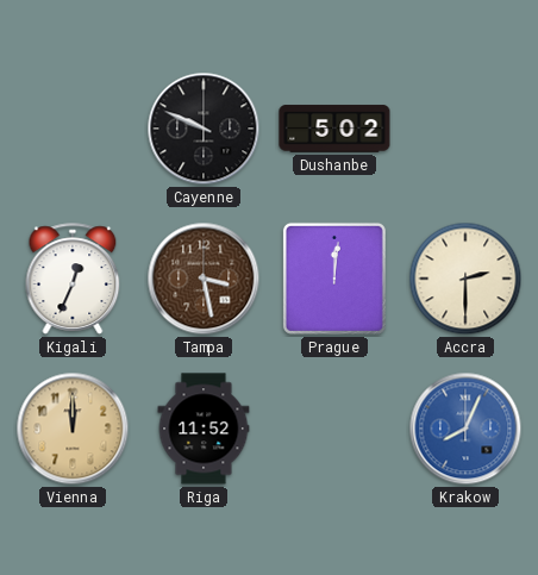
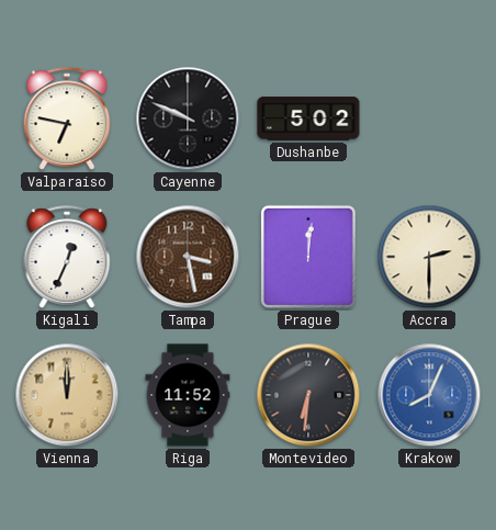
Valparaiso: none -> 6:47 (67, 119)
Montevideo: none -> 6:31 (308, 395)
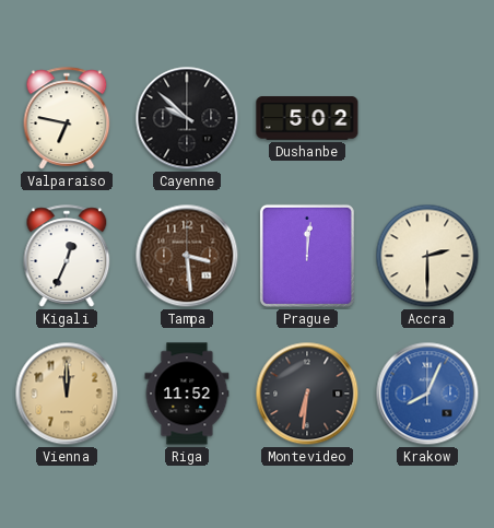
Cayenne: 9:49 -> 9:52 (187, 118)
Tampa: 3:28 -> 3:29 (187, 256)
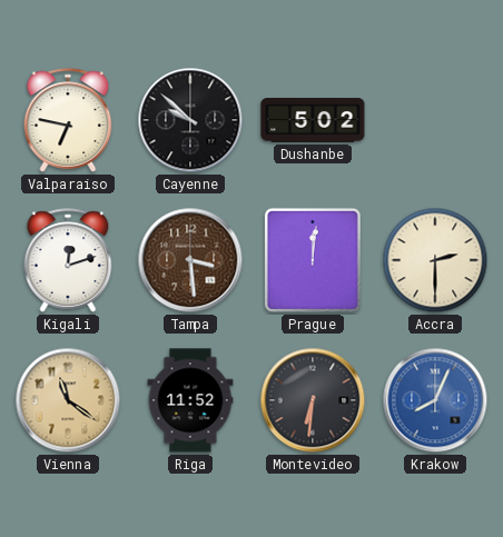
Kigali: 12:34 -> 12:12 (68, 260)
Vienna: 12:00 -> 11:21 (68, 400)
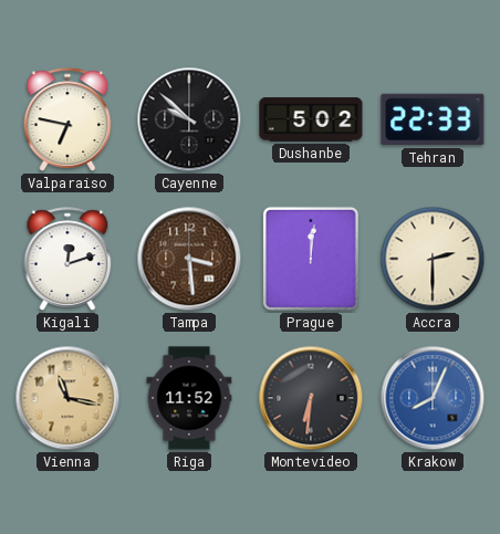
Tehran: none -> 22:33 (433, 119)
Vienna: 11:21 -> 11:17 (67, 398)
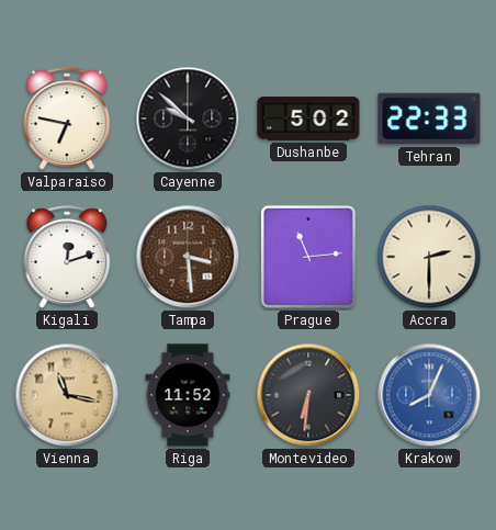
Prague: 12:01 -> 11:14 (308, 257)
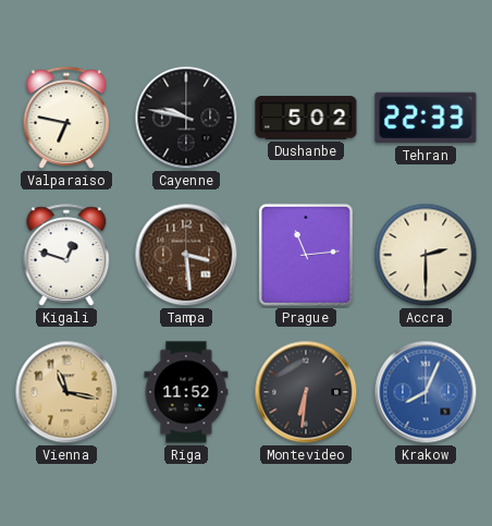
Cayenne: 9:52 -> 9:47 (186, 118)
Kigali: 12:12 -> 12:48 (66, 255)
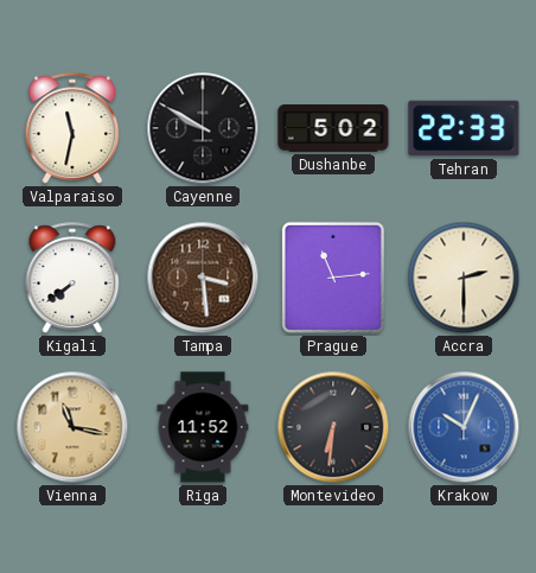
Valparaiso: 6:47 -> 11:32 (72, 128)
Cayenne: 9:47 -> 9:50 (203, 128)
Kigali: 12:48 -> 7:39 (72, 278)
Krakow: 8:04 -> 10:04 (464, 427)
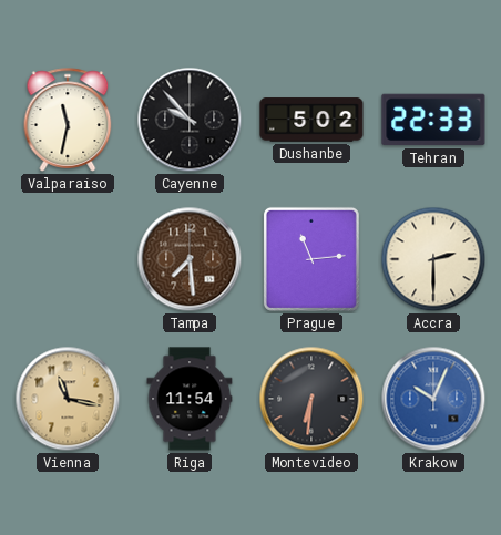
Cayenne: 9:50 -> 9:53 (190, 120)
Kigali: 7:39 -> none (72, 278)
Tampa: 3:29 -> 7:29 (190, 259)
Riga: 11:52 -> 11:54 (190, 399)
